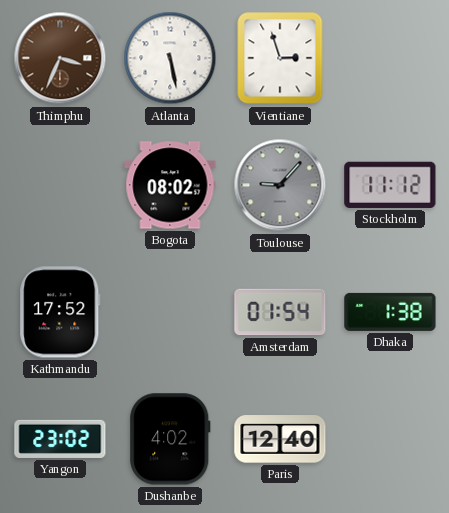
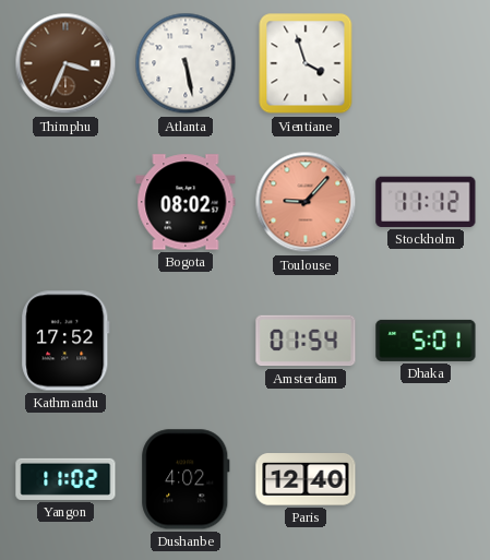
Vientiane: 2:57 -> 3:57 (306, 63)
Toulouse dial: grey -> salmon (306, 202)
Dhaka: 1:38 -> 5:01 (426, 341)
Yangon: 23:02 -> 11:02 (65, 479)
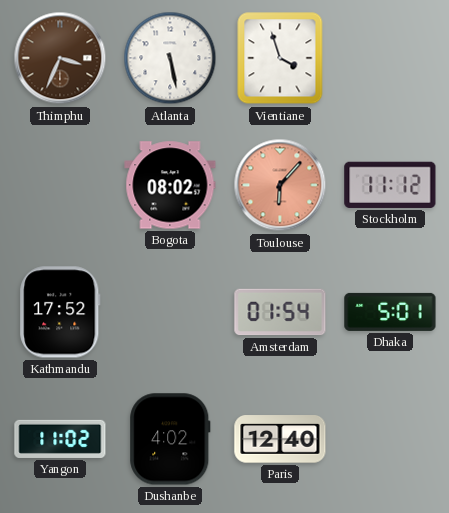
Toulouse: 9:07 -> 6:07 (280, 185)
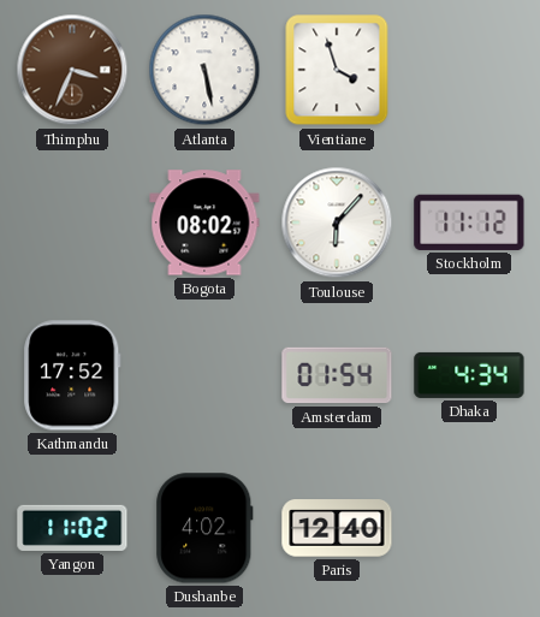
Toulouse dial: salmon -> white (337, 223)
Dhaka: 5:01 -> 4:34 (469, 375)
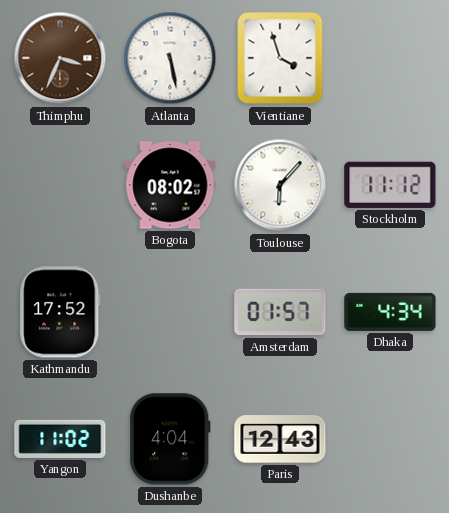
Amsterdam: 01:54 -> 01:57 (280, 312)
Dushanbe: 4:02 -> 4:04 (170, 439)
Paris: 12:40 -> 12:43 (280, 439)
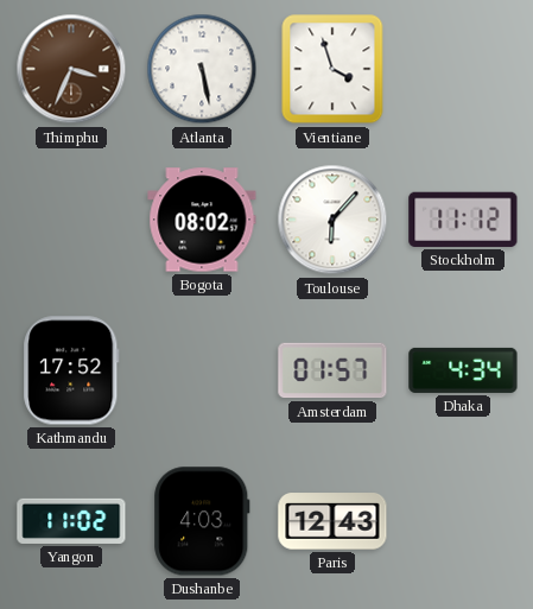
Dushanbe: 4:04 -> 4:03 (202, 521)
